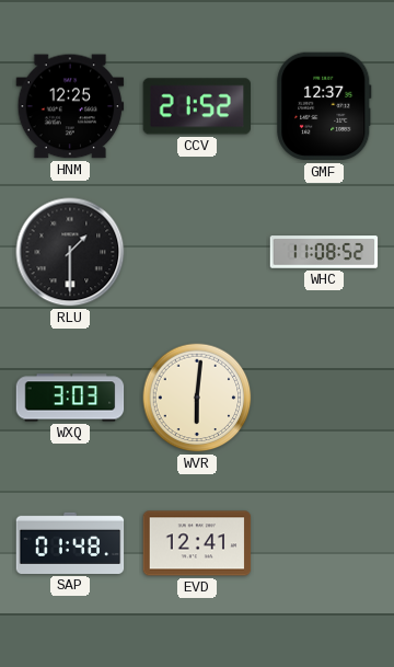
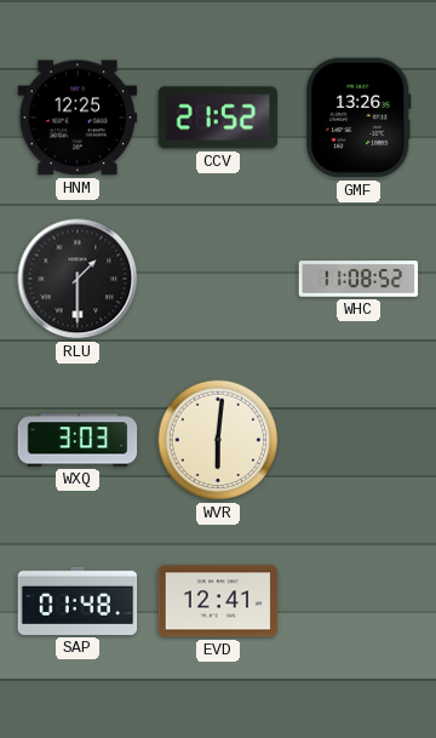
GMF: 12:37 -> 13:26 (358, 118)
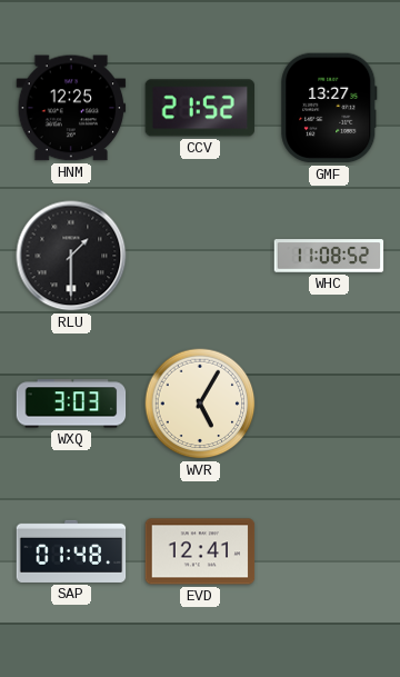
GMF: 13:26 -> 13:27 (329, 108)
WVR: 6:01 -> 5:05 (200, 404)
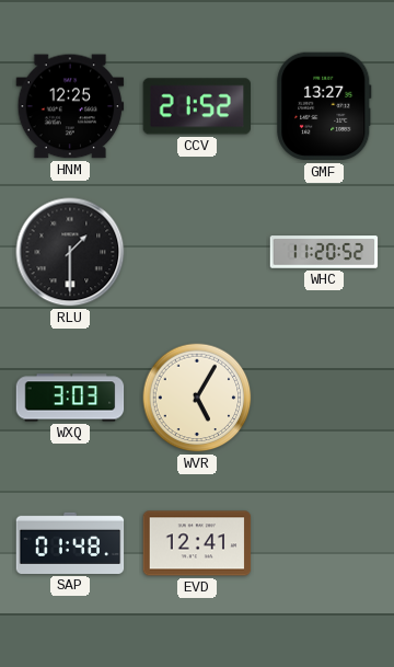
WHC: 11:08 -> 11:20 (324, 252)
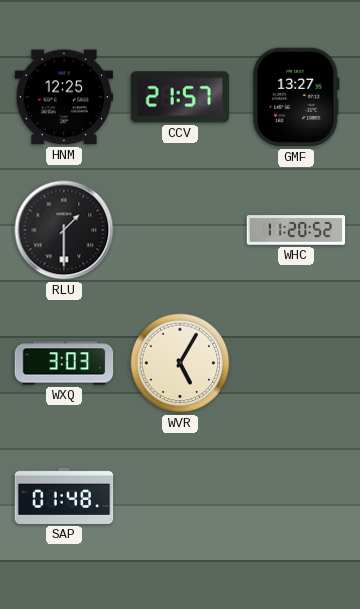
CCV: 21:52 -> 21:57 (180, 97)
EVD: 12:41 -> none (197, 543)
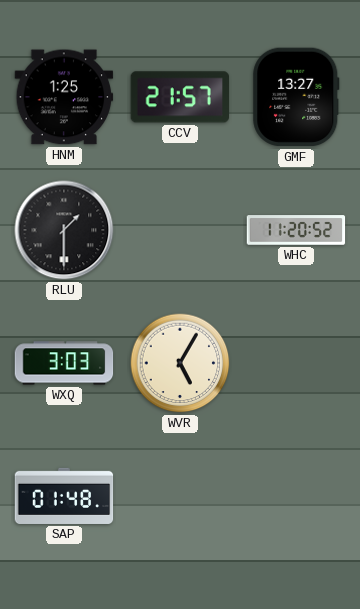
HNM: 12:25 -> 1:25 (64, 97)
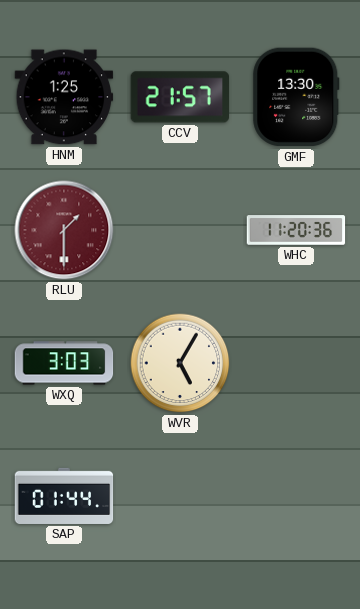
GMF: 13:27 -> 13:30 (296, 97)
RLU dial: black -> burgundy (64, 230)
WHC: 11:20:52 -> 11:20:36 (296, 230)
SAP: 01:48 -> 01:44 (64, 496)
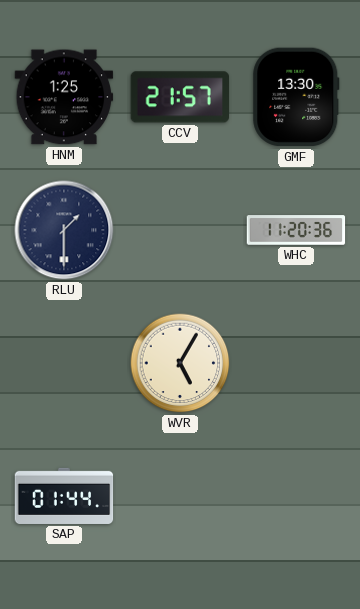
RLU dial: burgundy -> navy (64, 230)
WXQ: 3:03 -> none (64, 363)
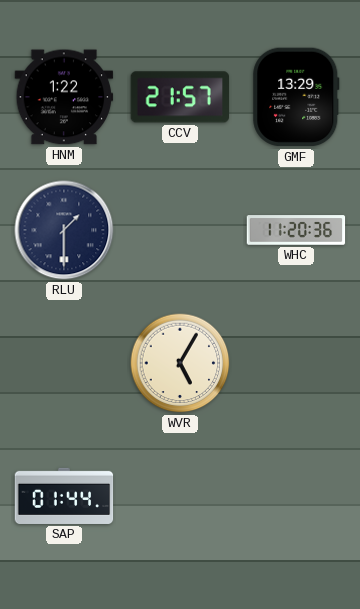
HNM: 1:25 -> 1:22 (64, 97)
GMF: 13:30 -> 13:29 (296, 97)
